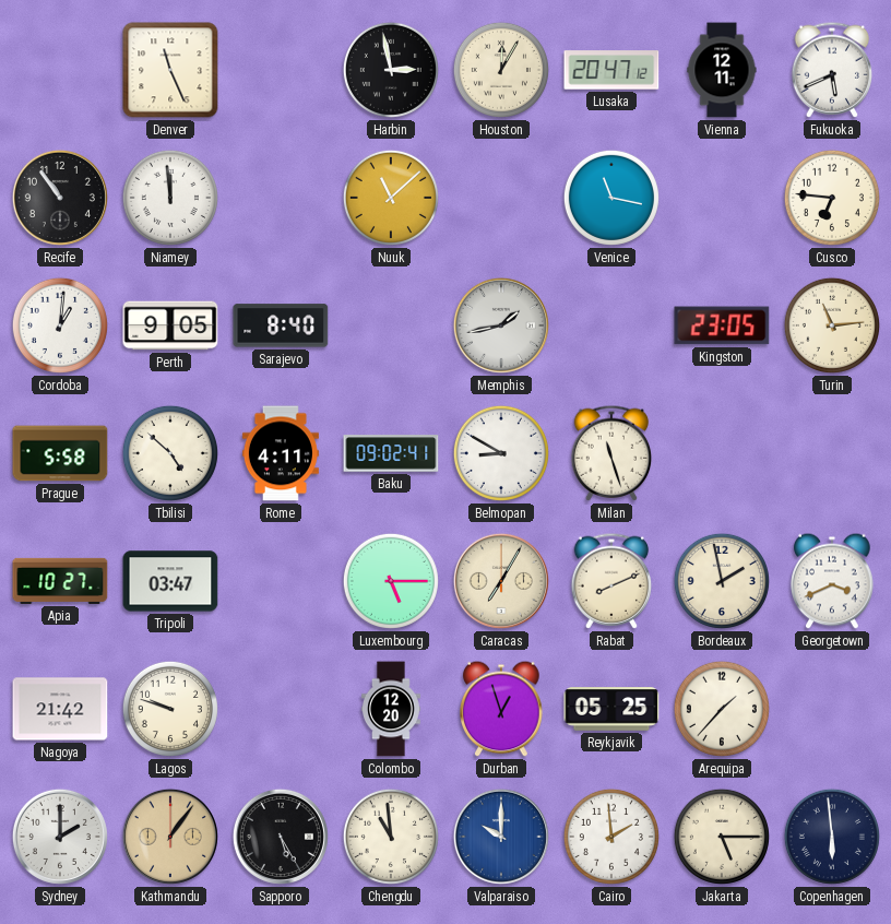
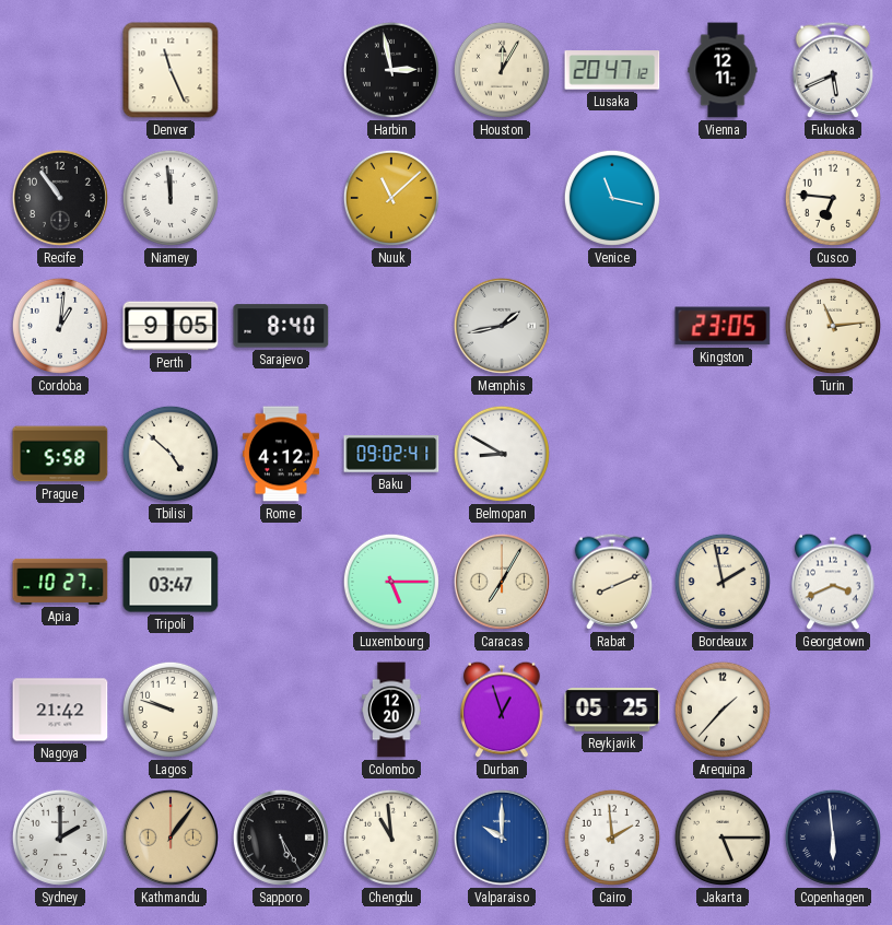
Rome: 4:11 -> 4:12 (281, 454)
Milan: 11:27 -> none (611, 453)
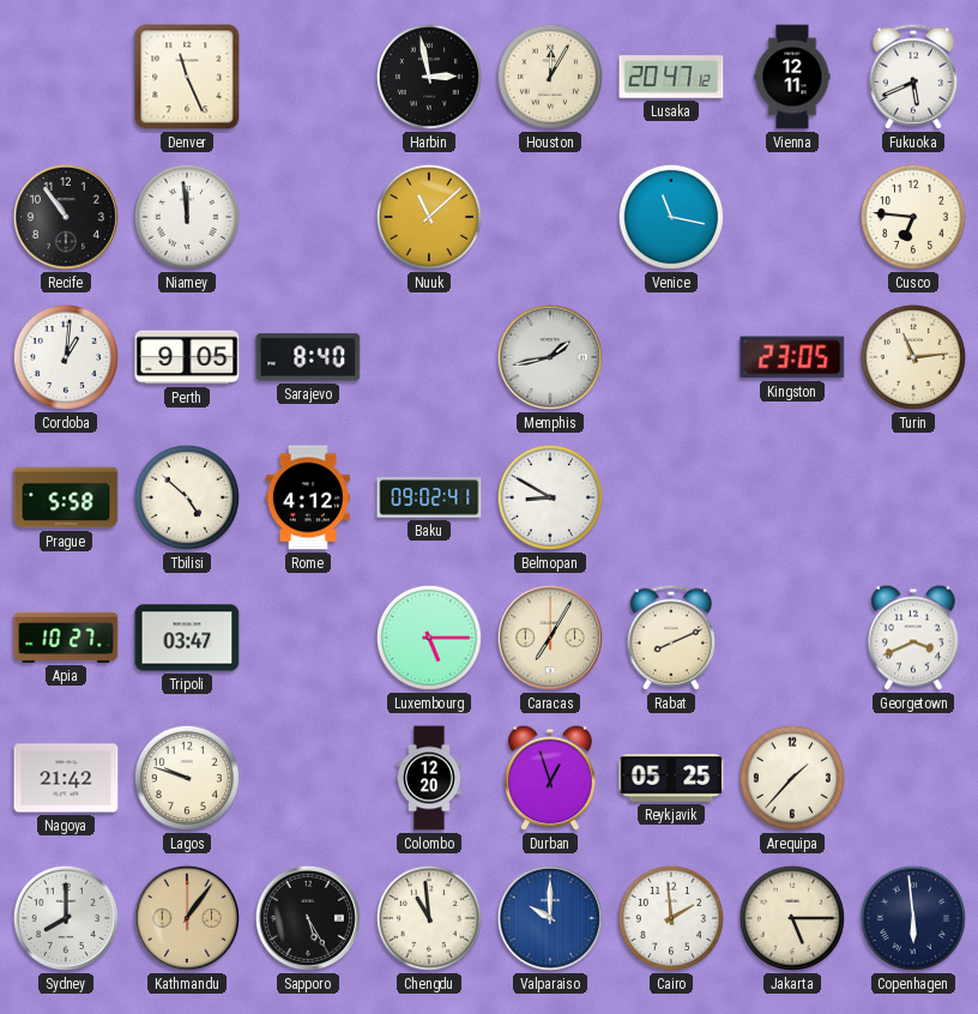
Bordeaux: 1:58 -> none (723, 582)
Sydney: 2:00 -> 8:00 (66, 918)
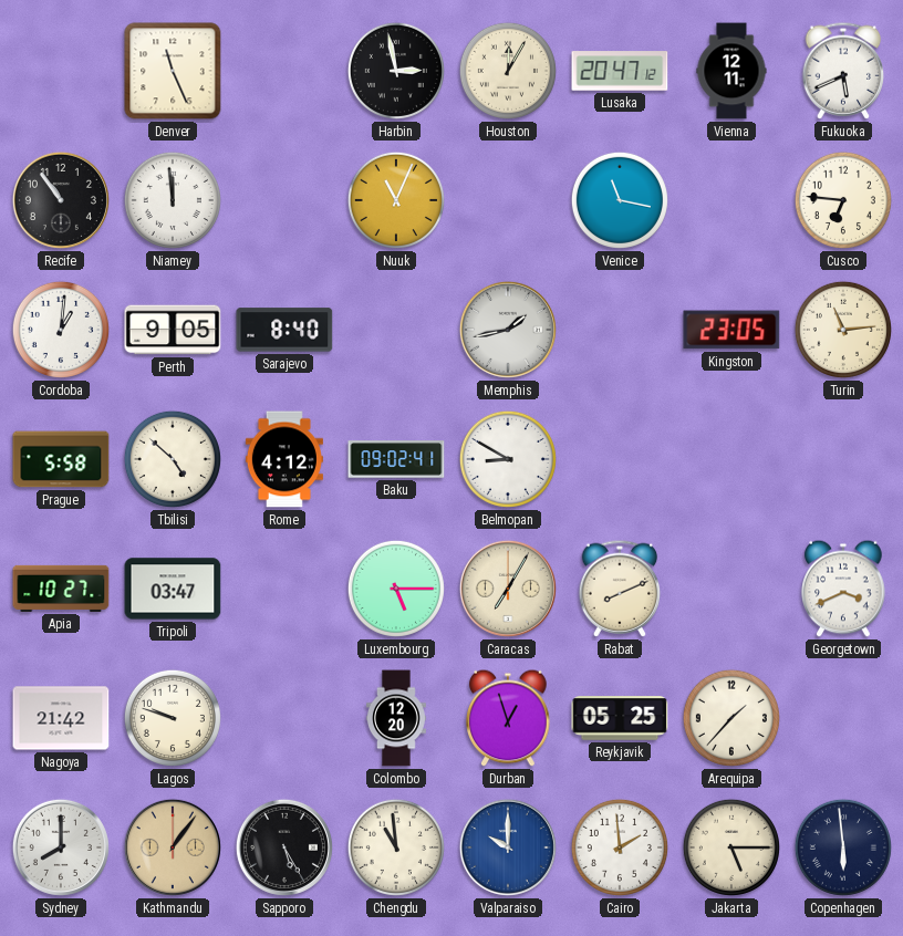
Nuuk: 11:08 -> 11:04 (396, 200)
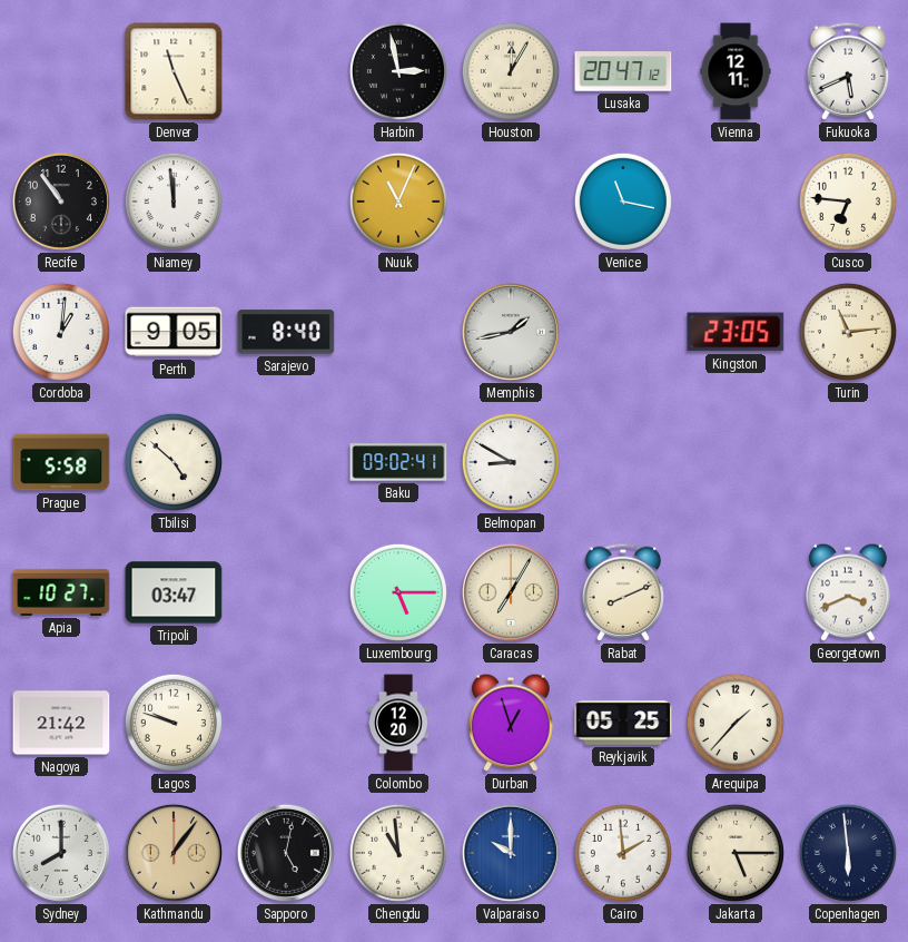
Rome: 4:12 -> none (284, 459)
Sapporo: 5:25 -> 5:02 (286, 853)
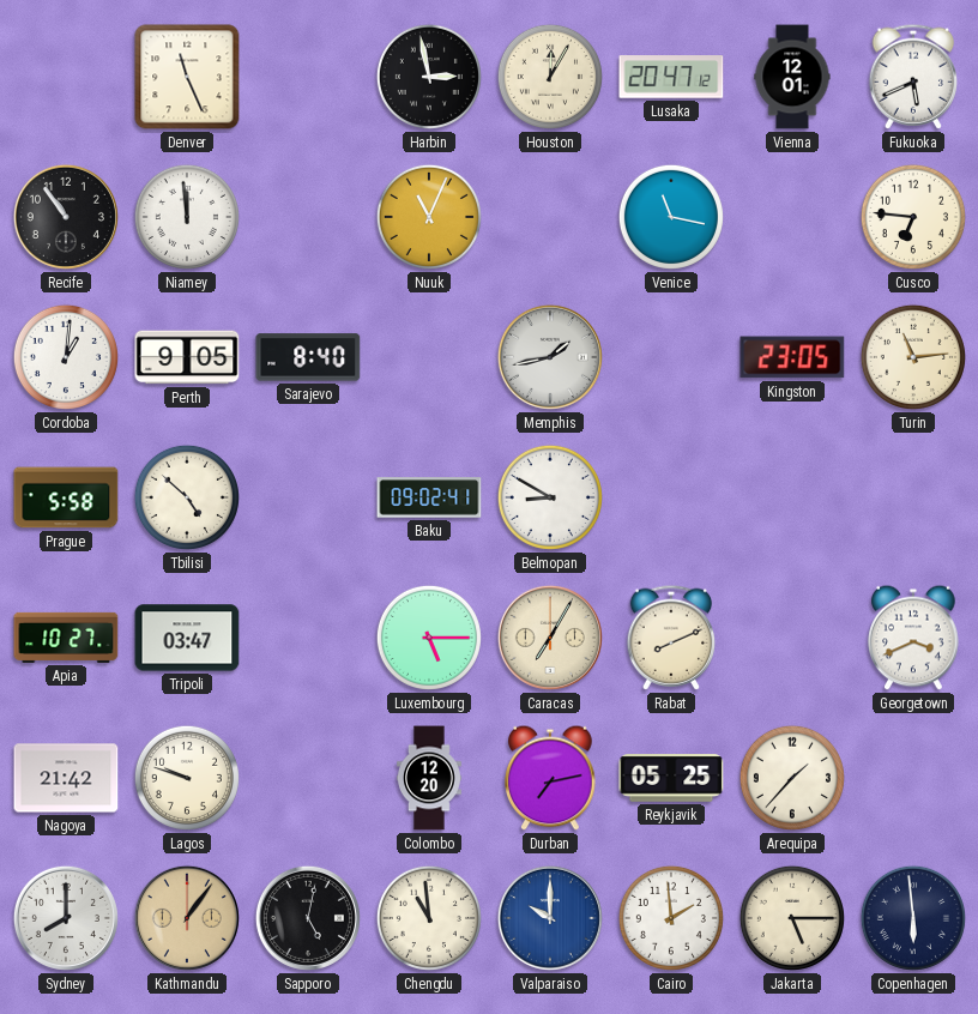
Vienna: 12:11 -> 12:01 (792, 77)
Durban: 12:57 -> 7:13 (550, 778)
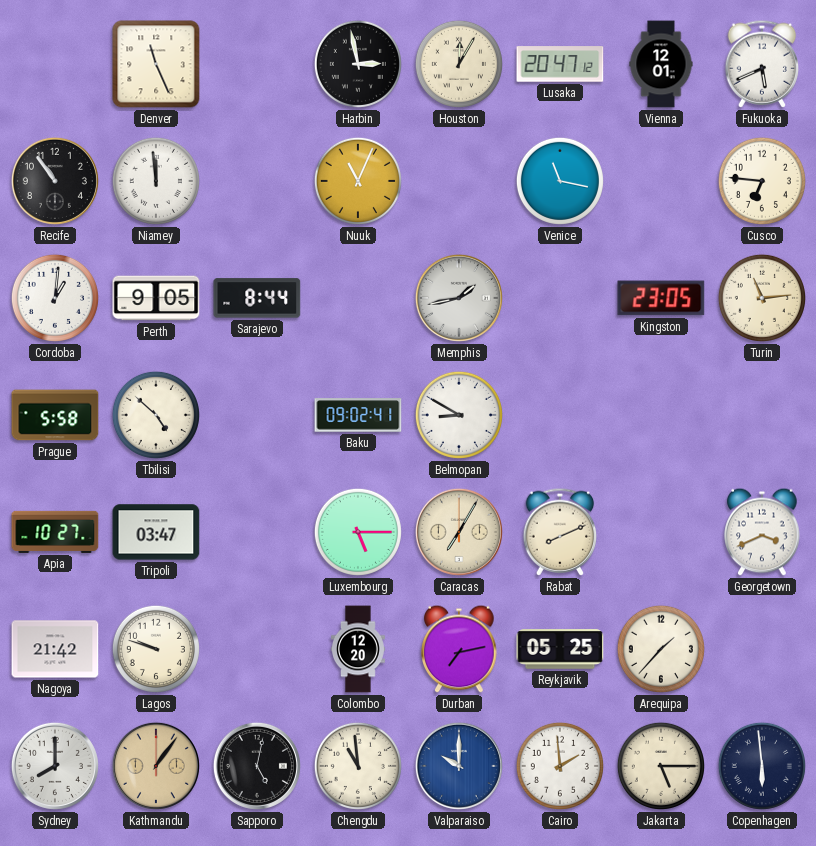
Sarajevo: 8:40 -> 8:44 (257, 298)
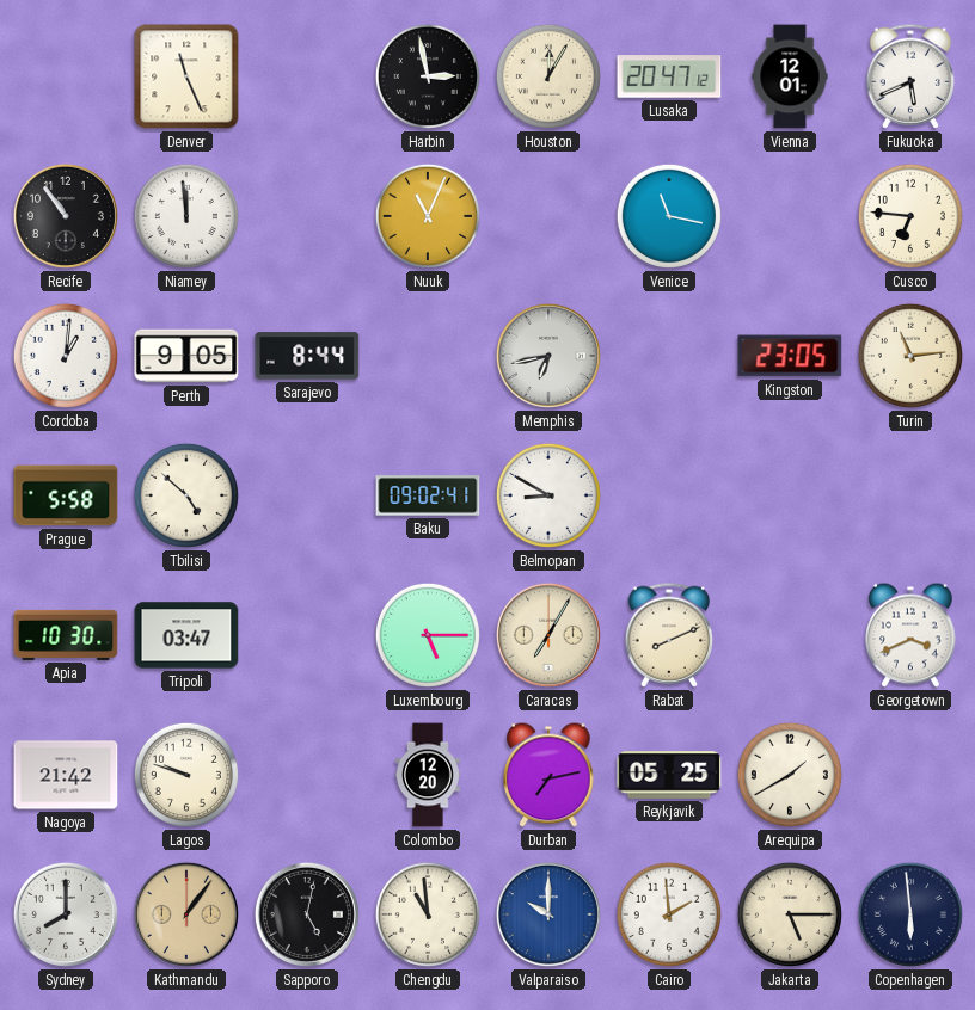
Memphis: 1:43 -> 6:43 (548, 356)
Apia: 10:27 -> 10:30 (66, 635)
Arequipa: 1:37 -> 1:40 (790, 775)
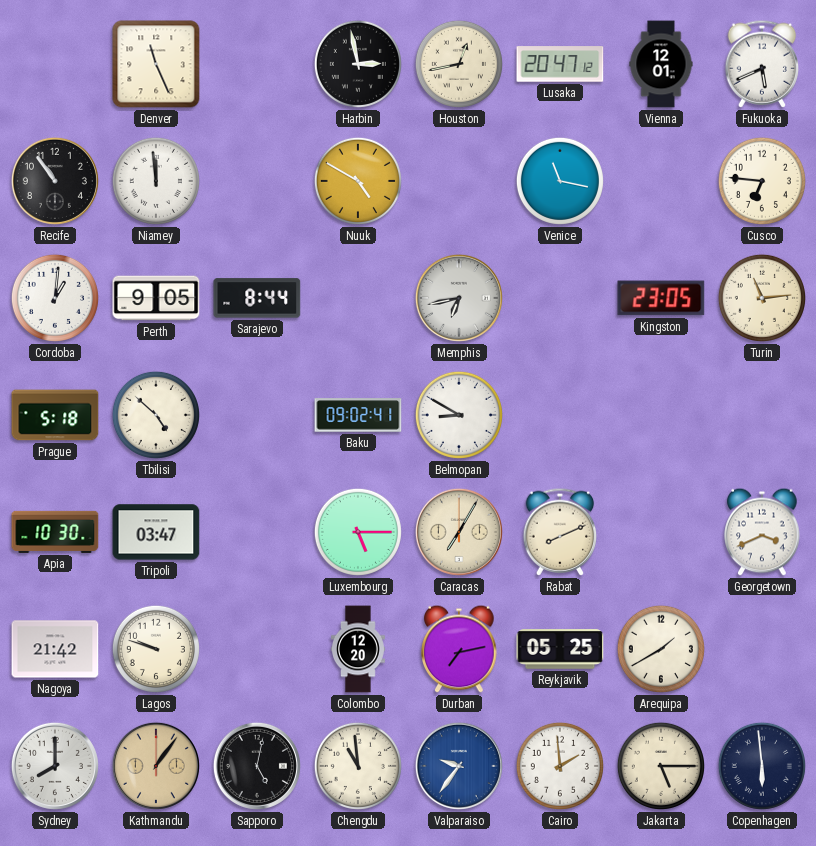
Houston: 12:05 -> 12:43 (459, 64)
Nuuk: 11:04 -> 4:50 (358, 181)
Prague: 5:58 -> 5:18 (55, 415)
Valparaiso: 10:00 -> 9:36 (459, 766)
